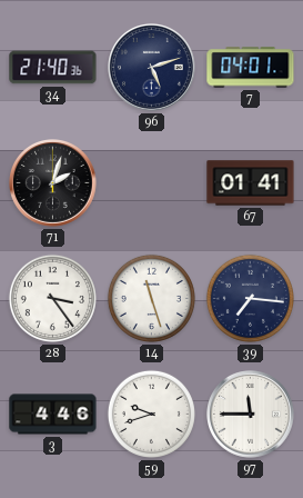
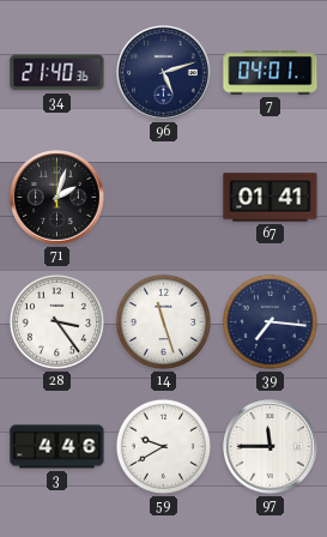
59: 9:42 -> 9:40 (163, 446)
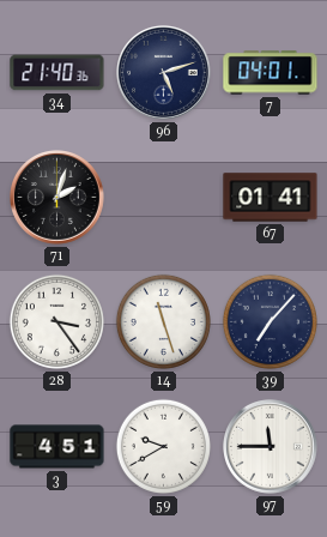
39: 7:16 -> 7:07 (270, 321)
3: 4:46 -> 4:51 (57, 447)
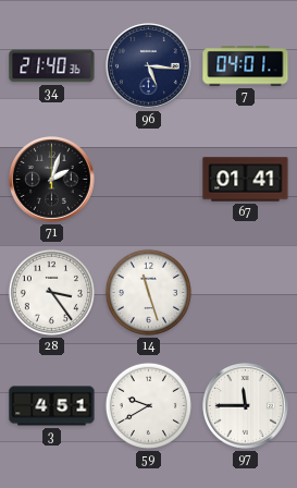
96: 5:12 -> 5:16 (149, 66)
39: 7:07 -> none (270, 321)
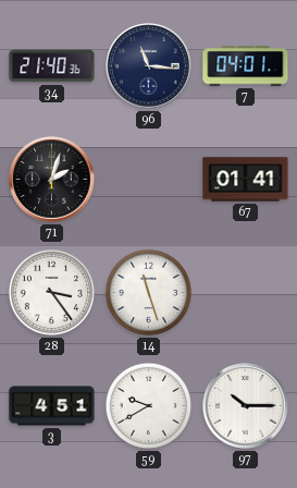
96: 5:16 -> 11:16 (149, 66)
97: 11:45 -> 10:15 (246, 406)
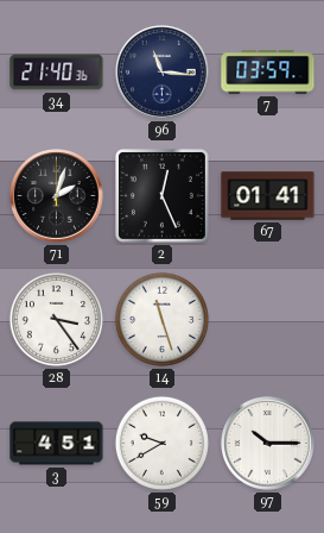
7: 04:01 -> 03:59 (268, 73)
2: none -> 12:26 (161, 195)
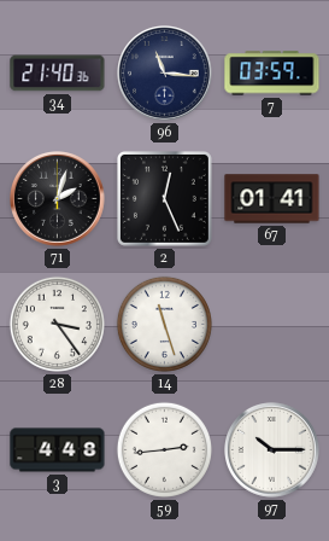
3: 4:51 -> 4:48 (58, 450)
59: 9:40 -> 2:44 (164, 449)
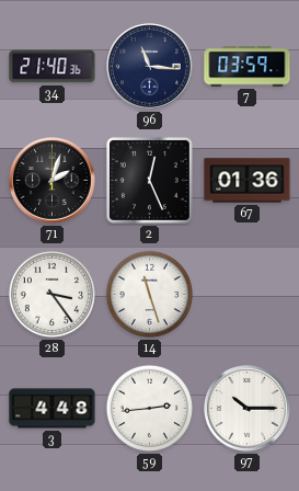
67: 01:41 -> 01:36 (248, 181)
